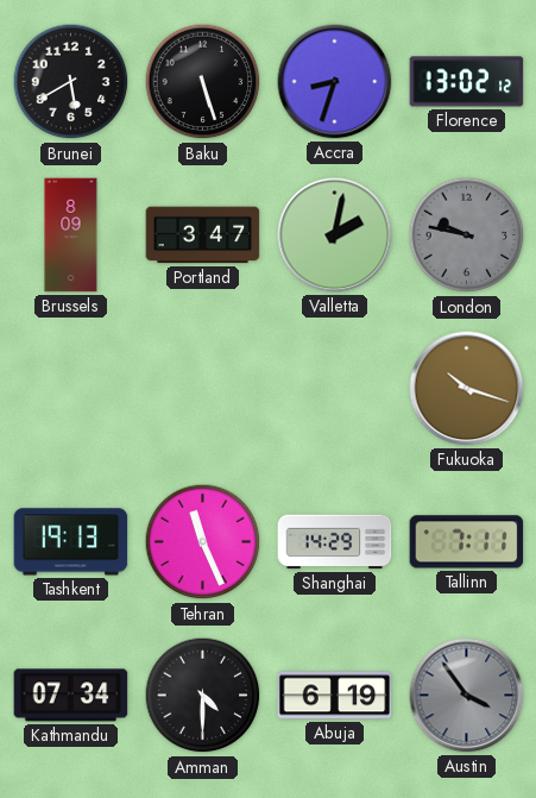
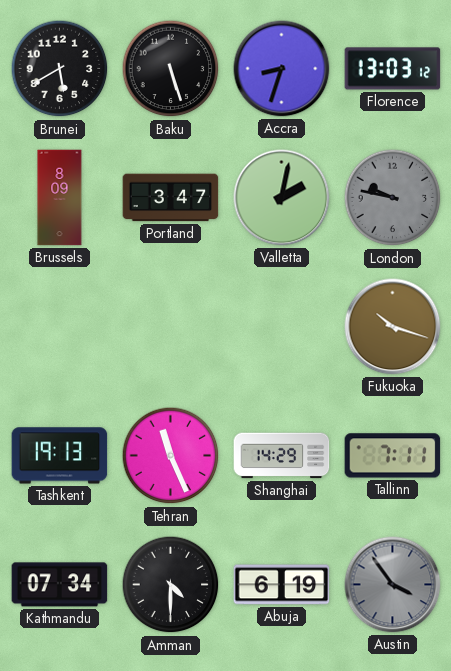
Florence: 13:02 -> 13:03 (393, 69)
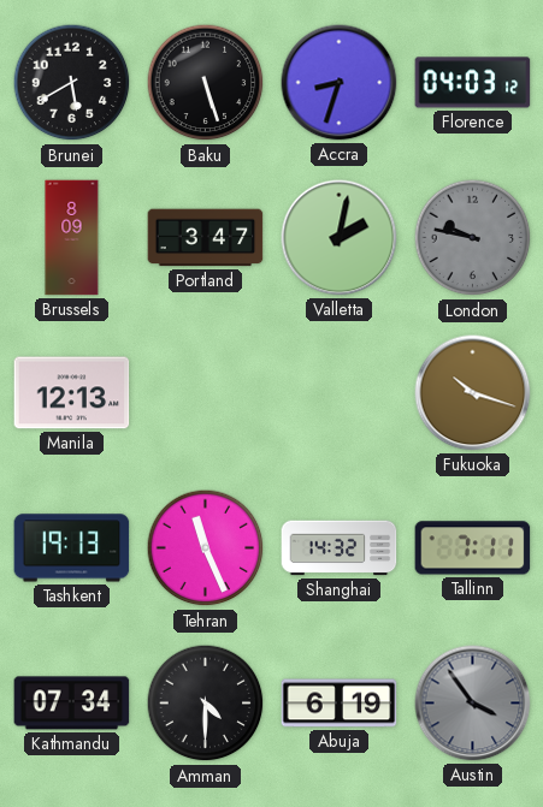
Florence: 13:03 -> 04:03 (473, 83)
Manila: none -> 12:13 (72, 393)
Shanghai: 14:29 -> 14:32 (340, 548)
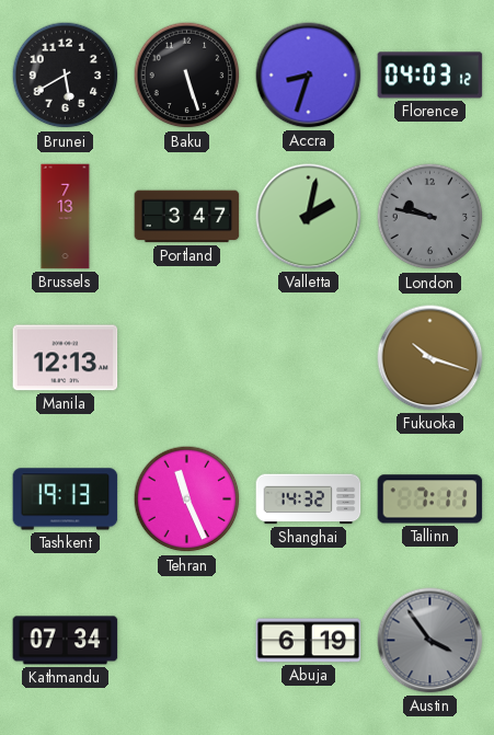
Brussels: 8:09 -> 7:13 (66, 217)
Amman: 4:30 -> none (206, 704)
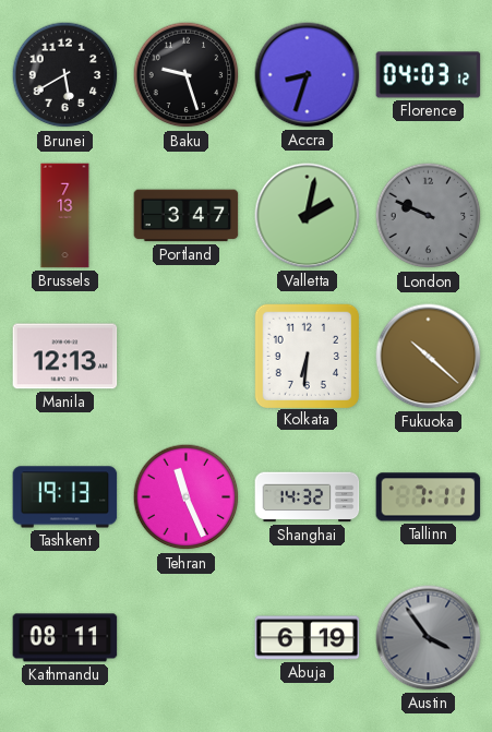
Baku: 5:27 -> 9:27 (187, 75)
London: 9:47 -> 9:49 (429, 216)
Kolkata: none -> 6:31 (307, 356)
Fukuoka: 10:18 -> 10:22 (429, 357)
Kathmandu: 07:34 -> 08:11 (65, 638)
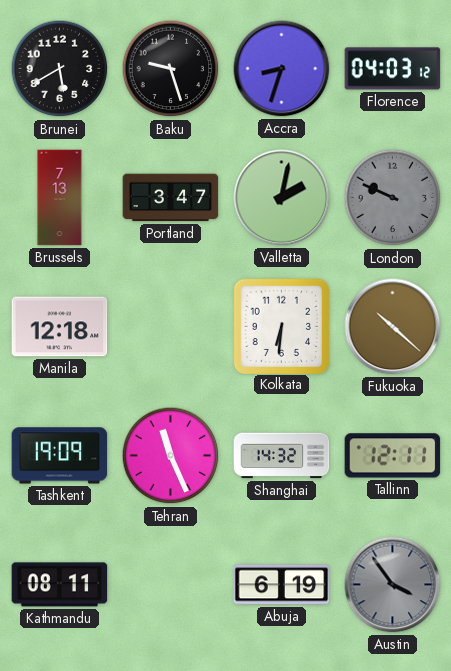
Manila: 12:13 -> 12:18 (60, 327)
Tashkent: 19:13 -> 19:09 (60, 456)
Tallinn: 7:11 -> 12:11 (393, 456)
